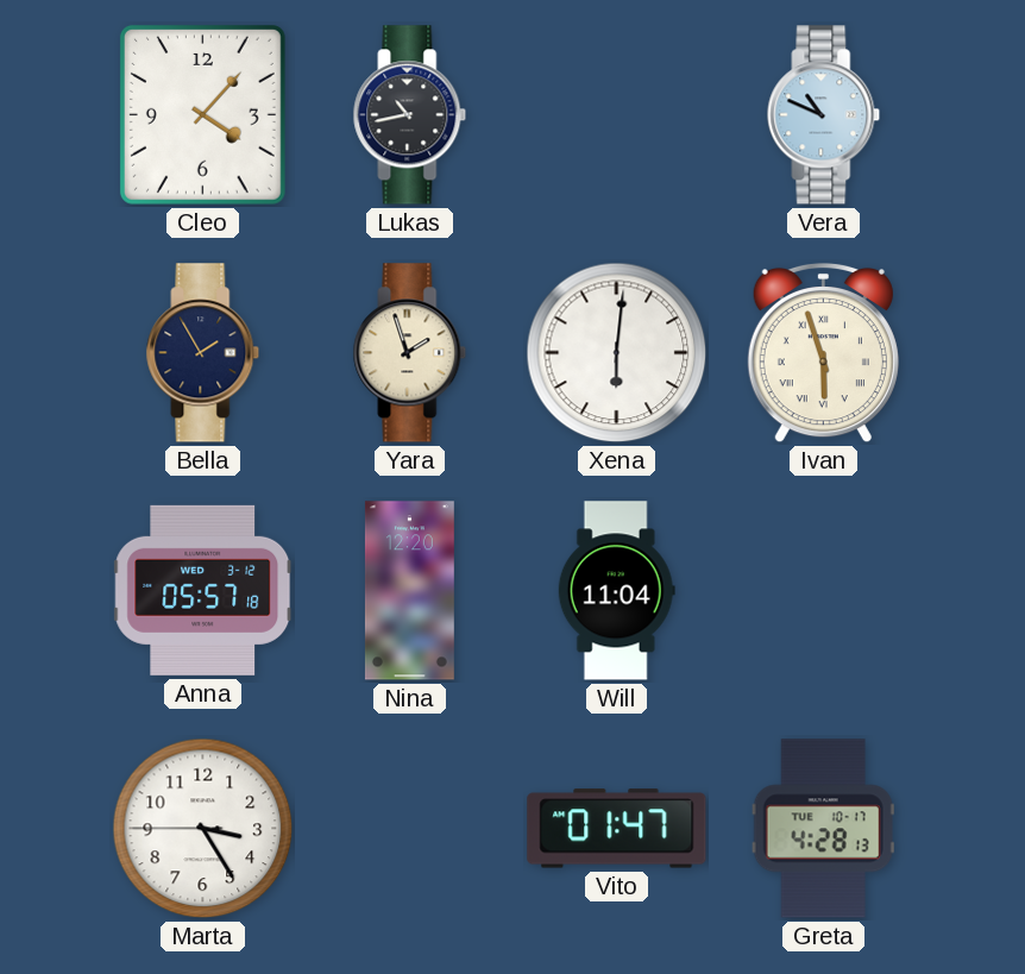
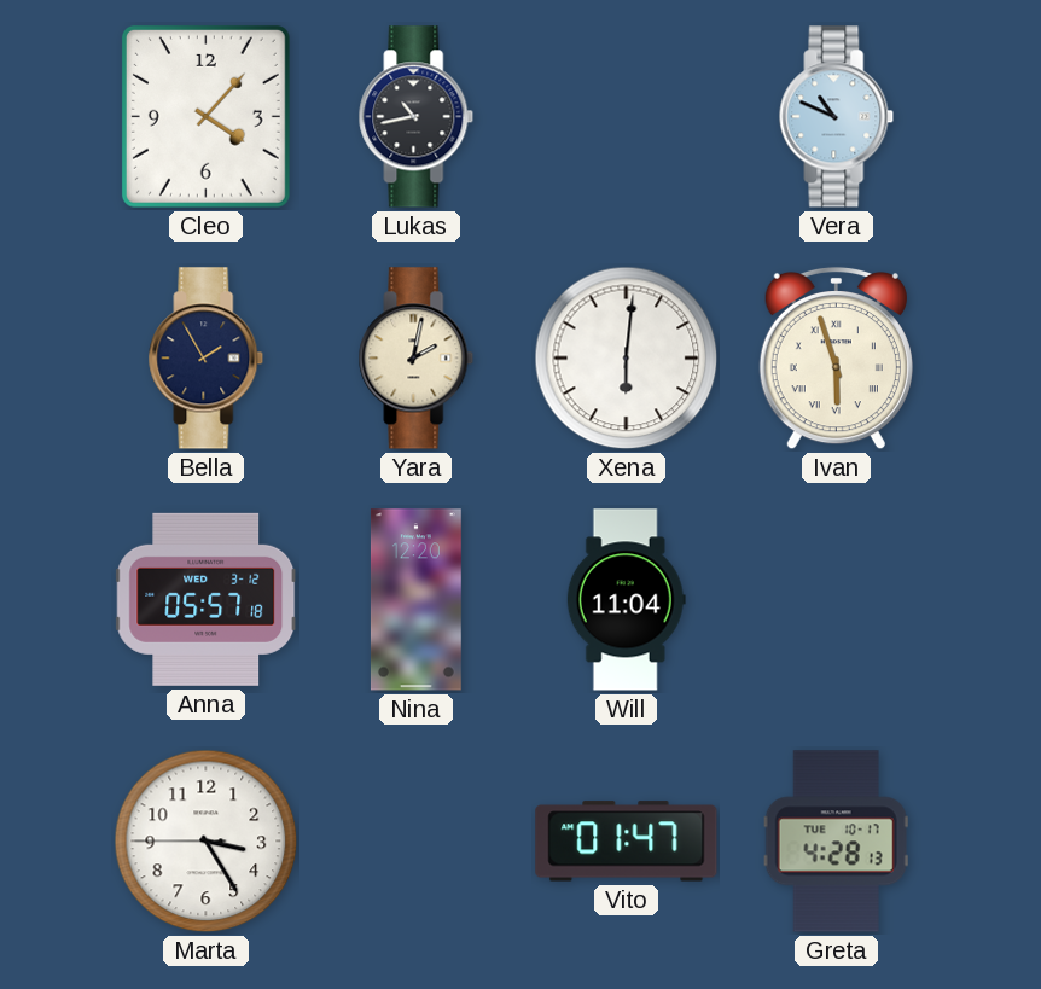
Yara: 1:57 -> 2:02 (417, 359)
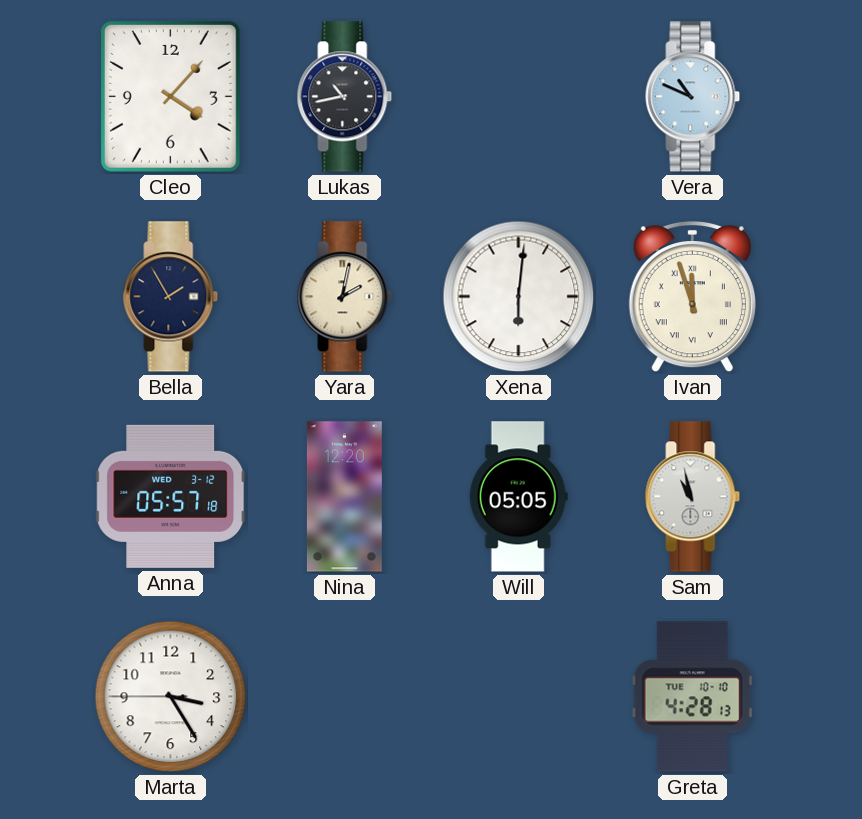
Ivan: 5:57 -> 11:57 (692, 297)
Will: 11:04 -> 05:05 (518, 497)
Sam: none -> 10:58 (693, 497)
Vito: 01:47 -> none (627, 842)
Greta date: TUE 10-17 -> TUE 10-10 (692, 697)
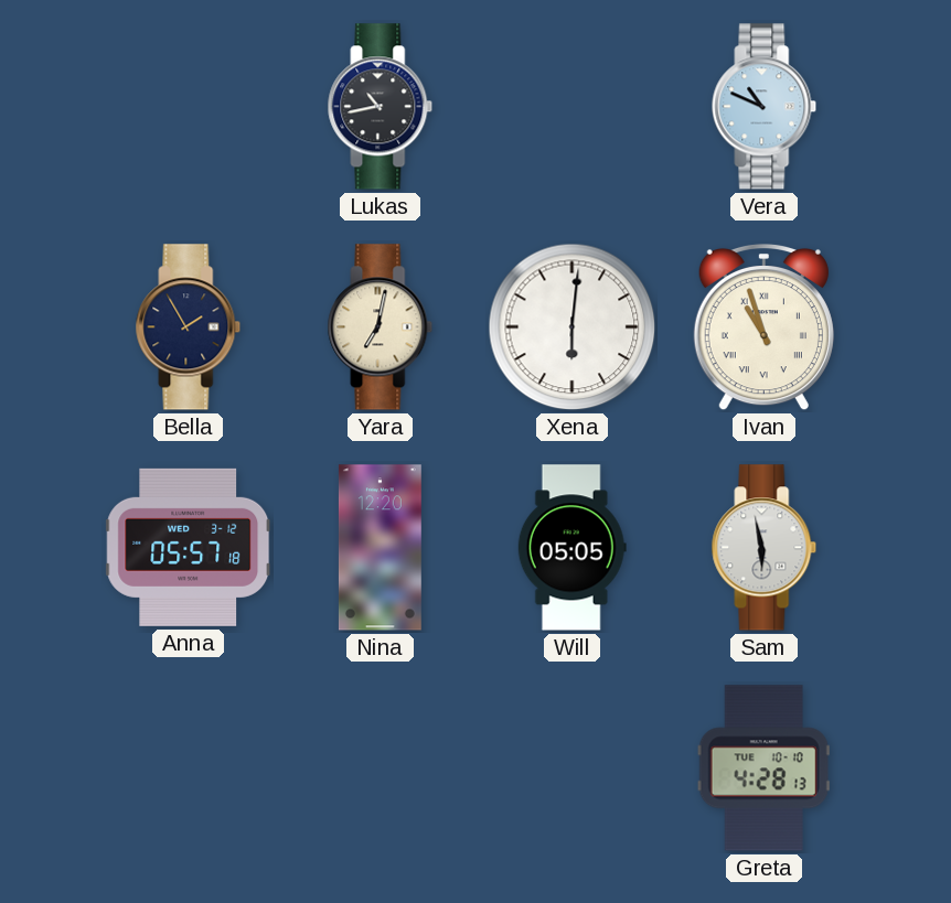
Cleo: 4:07 -> none (170, 96)
Yara: 2:02 -> 7:02 (381, 327)
Ivan: 11:57 -> 10:57 (763, 327)
Sam: 10:58 -> 5:58 (765, 548)
Marta: 3:24 -> none (171, 697)
